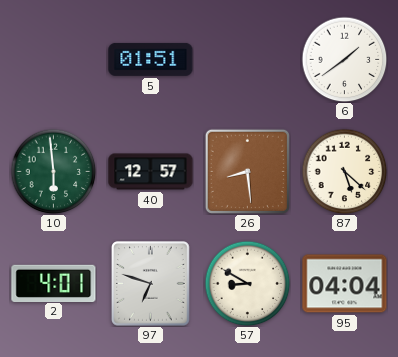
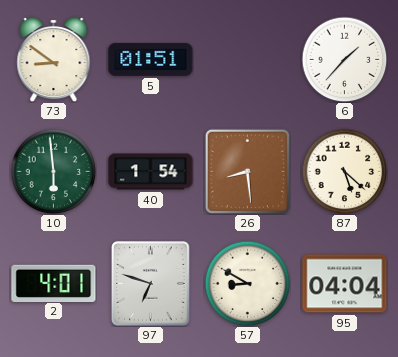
73: none -> 8:51 (54, 59)
6: 1:39 -> 1:37 (344, 59)
40: 12:57 -> 1:54 (151, 172)
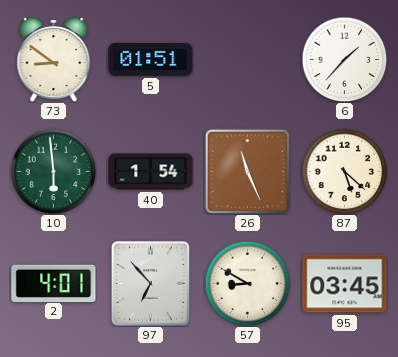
26: 8:29 -> 11:26 (247, 171)
97: 6:48 -> 6:53 (151, 284)
95: 04:04 -> 03:45 (345, 284)
